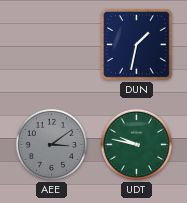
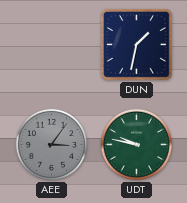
AEE: 3:09 -> 3:06 (51, 144)
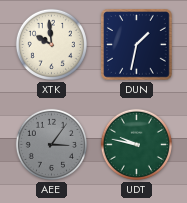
XTK: none -> 9:59 (51, 44)
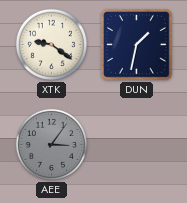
XTK: 9:59 -> 9:21 (51, 44)
UDT: 9:47 -> none (136, 144)
